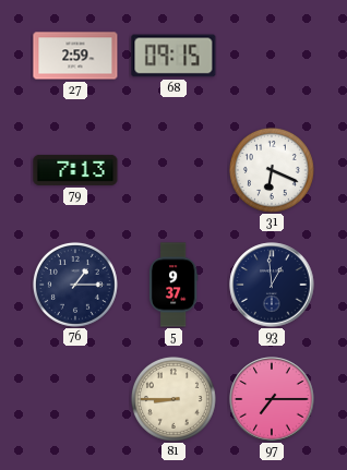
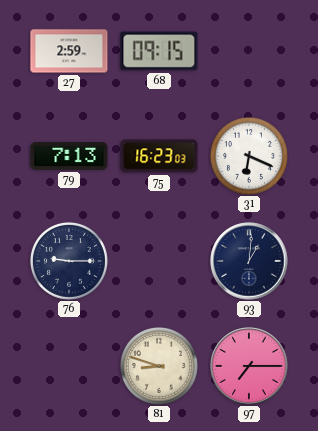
75: none -> 16:23 (159, 156)
76: 1:15 -> 9:15 (69, 261)
5: 9:37 -> none (174, 285)
93: 12:59 -> 1:01 (249, 261)
81: 8:45 -> 8:48 (159, 366)
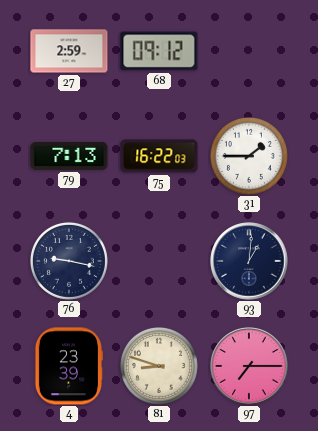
68: 09:15 -> 09:12 (159, 51)
75: 16:23 -> 16:22 (159, 156)
31: 6:19 -> 1:45 (249, 156)
76: 9:15 -> 9:17 (69, 261)
4: none -> 23:39 (68, 366)
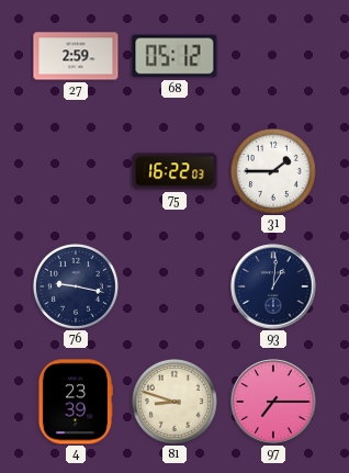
68: 09:12 -> 05:12 (174, 56)
79: 7:13 -> none (69, 156)
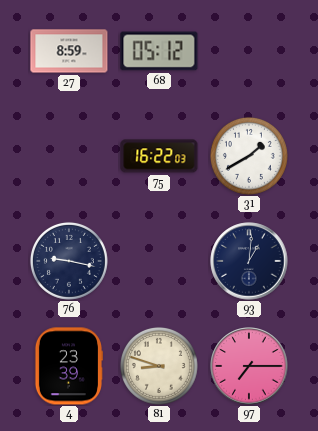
27: 2:59 -> 8:59 (69, 51)
31: 1:45 -> 1:40 (249, 156)
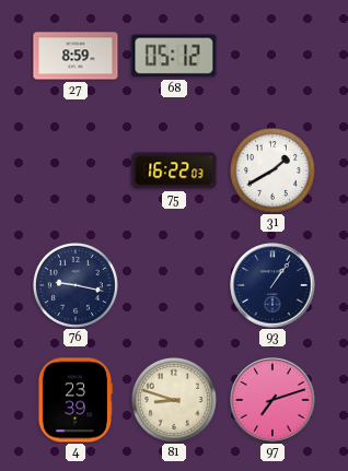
93: 1:01 -> 1:06 (272, 285)
97: 7:15 -> 7:12 (272, 400)
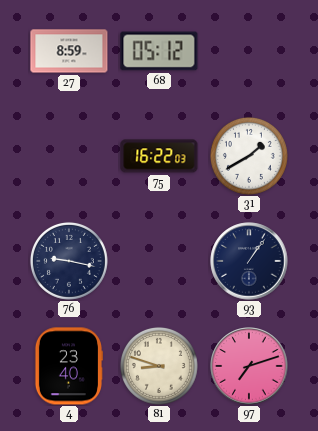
4: 23:39 -> 23:40 (68, 366)
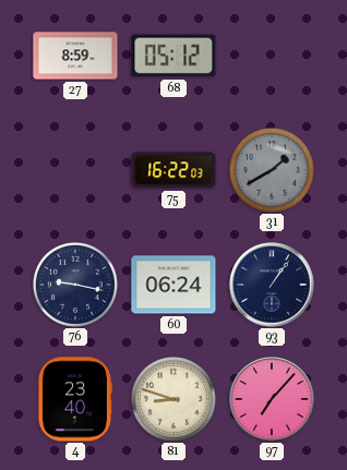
31 dial: white -> grey (272, 170)
60: none -> 06:24 (174, 285)
97: 7:12 -> 7:07 (272, 399)
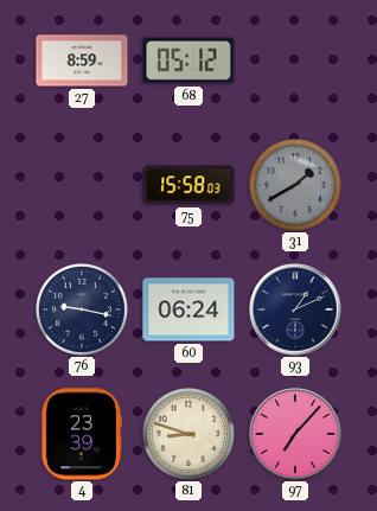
75: 16:22 -> 15:58 (188, 185)
93: 1:06 -> 1:11 (295, 309)
4: 23:40 -> 23:39 (81, 434)
